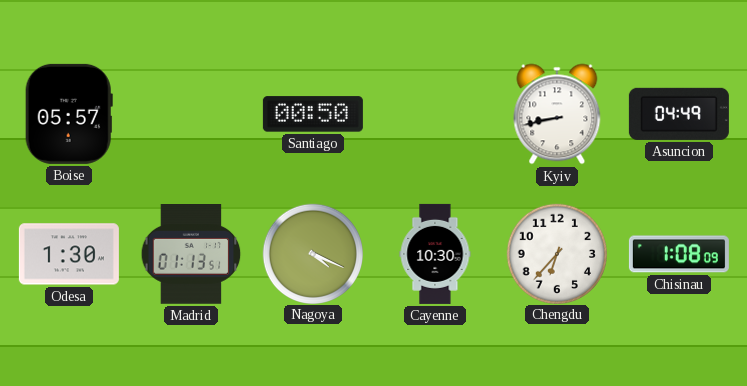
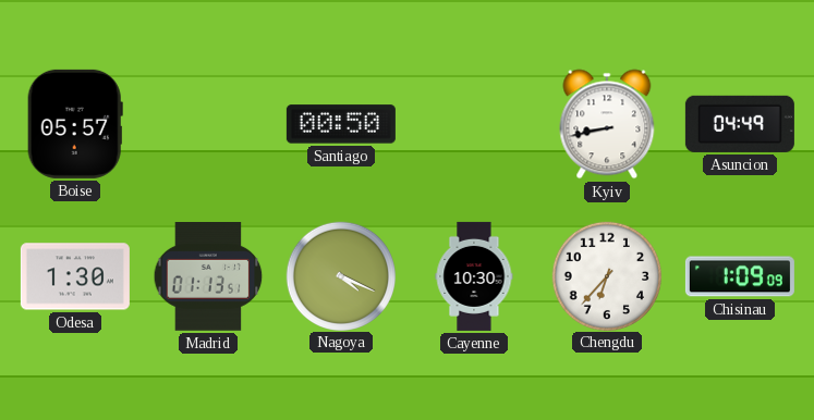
Chisinau: 1:08 -> 1:09 (740, 276)
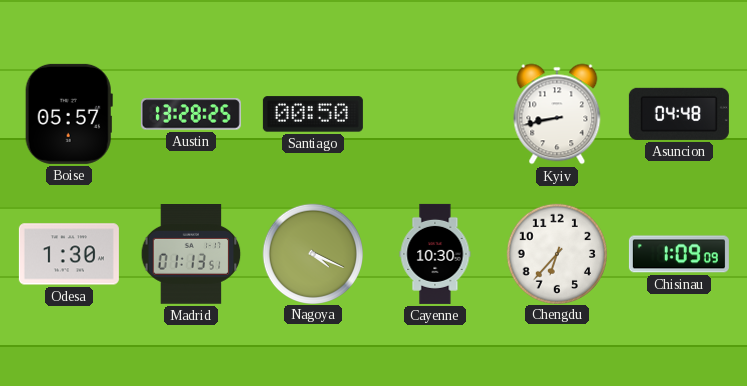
Austin: none -> 13:28 (191, 114)
Asuncion: 04:49 -> 04:48 (679, 114)
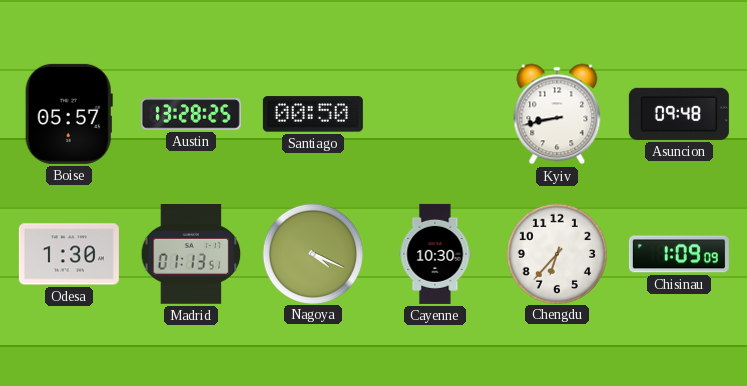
Asuncion: 04:48 -> 09:48 (679, 114)
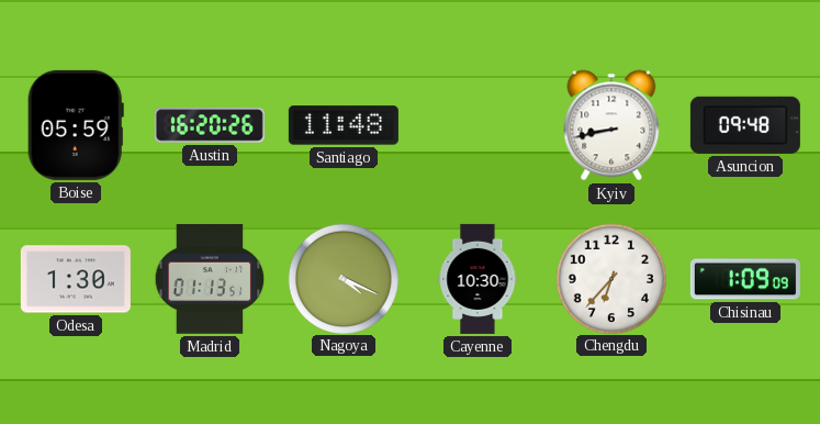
Boise: 05:57 -> 05:59 (76, 125)
Austin: 13:28 -> 16:20 (210, 125)
Santiago: 00:50 -> 11:48 (344, 125)
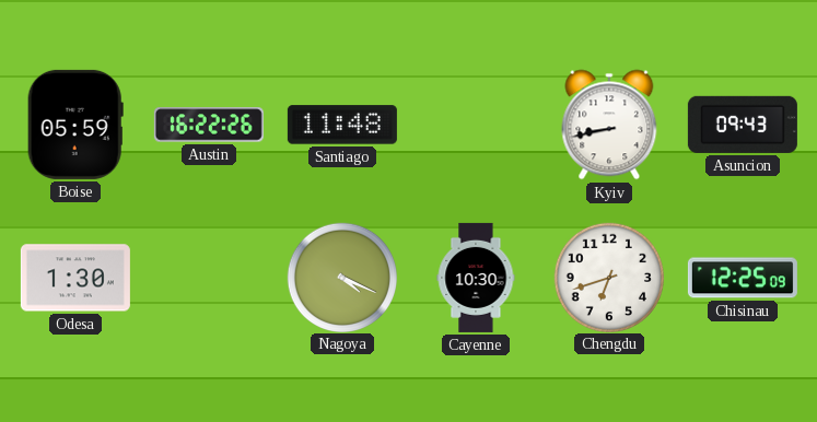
Austin: 16:20 -> 16:22 (209, 125)
Asuncion: 09:48 -> 09:43 (743, 125)
Madrid: 01:13 -> none (210, 280)
Chengdu: 6:37 -> 6:42 (608, 277)
Chisinau: 1:09 -> 12:25 (743, 278)
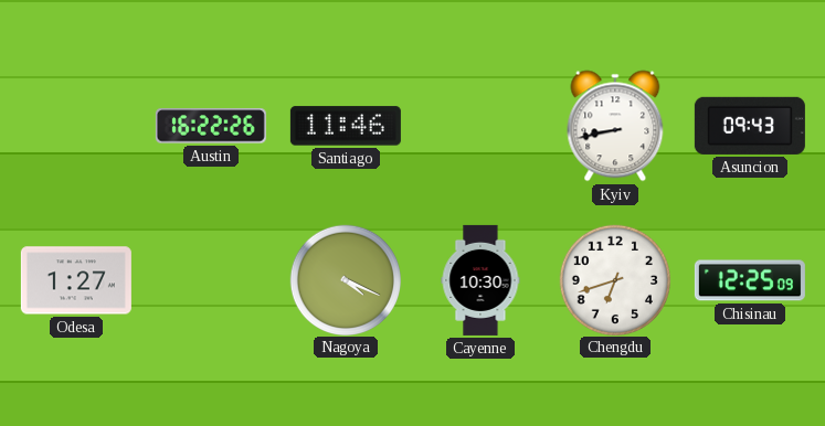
Boise: 05:59 -> none (75, 125)
Santiago: 11:48 -> 11:46 (346, 126)
Odesa: 1:30 -> 1:27 (76, 280)
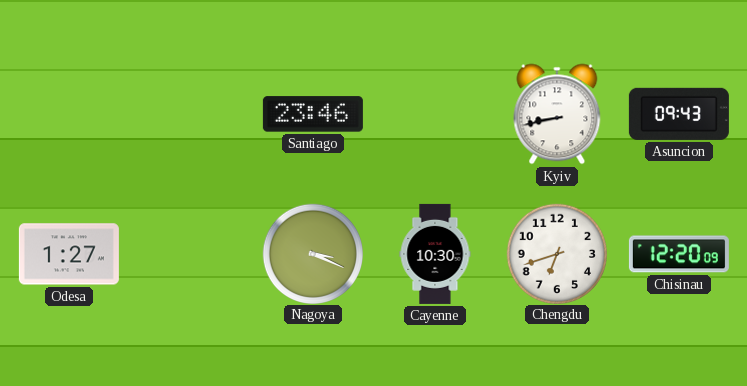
Austin: 16:22 -> none (211, 126)
Santiago: 11:46 -> 23:46 (313, 114)
Nagoya: 4:19 -> 3:19 (312, 253)
Chisinau: 12:25 -> 12:20 (679, 254)
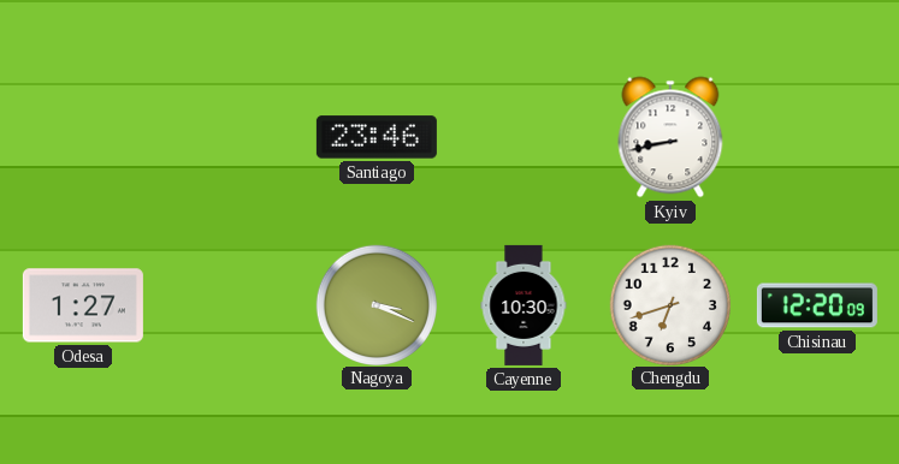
Asuncion: 09:43 -> none (679, 114)
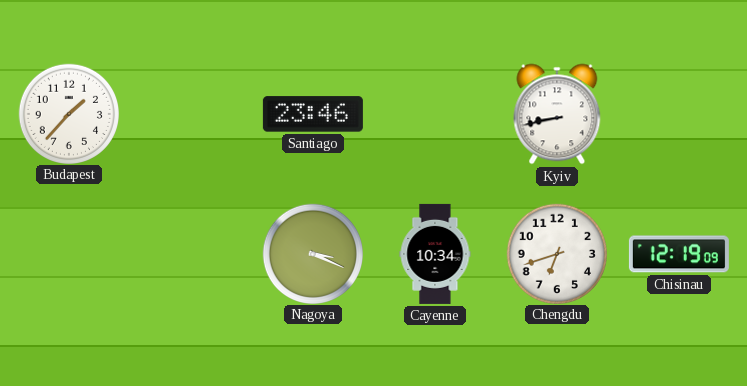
Budapest: none -> 1:37 (68, 113)
Odesa: 1:27 -> none (83, 305)
Cayenne: 10:30 -> 10:34 (435, 254)
Chisinau: 12:20 -> 12:19 (679, 254)
